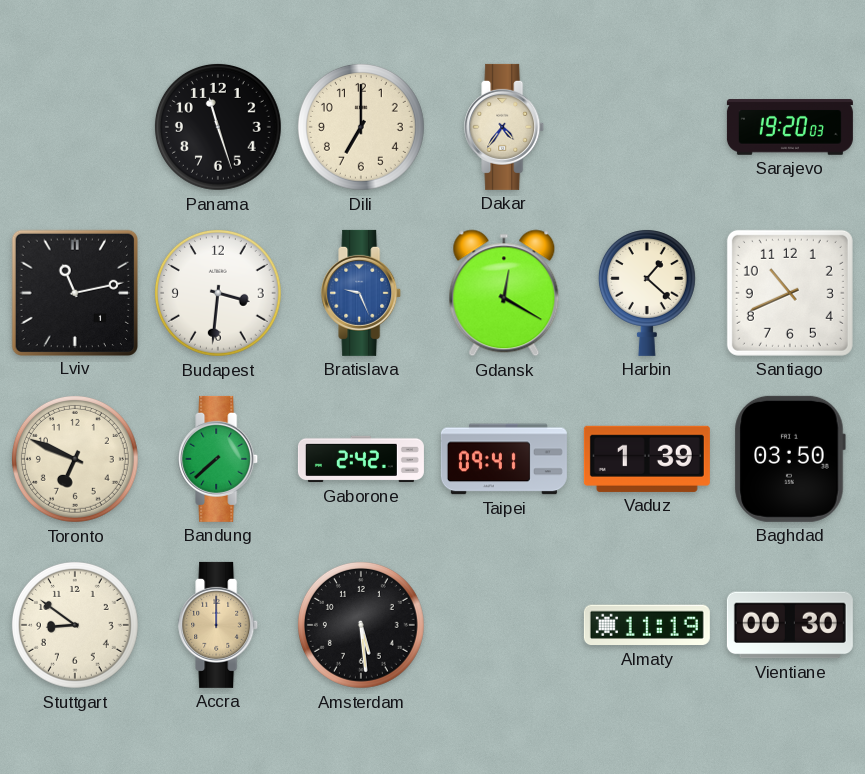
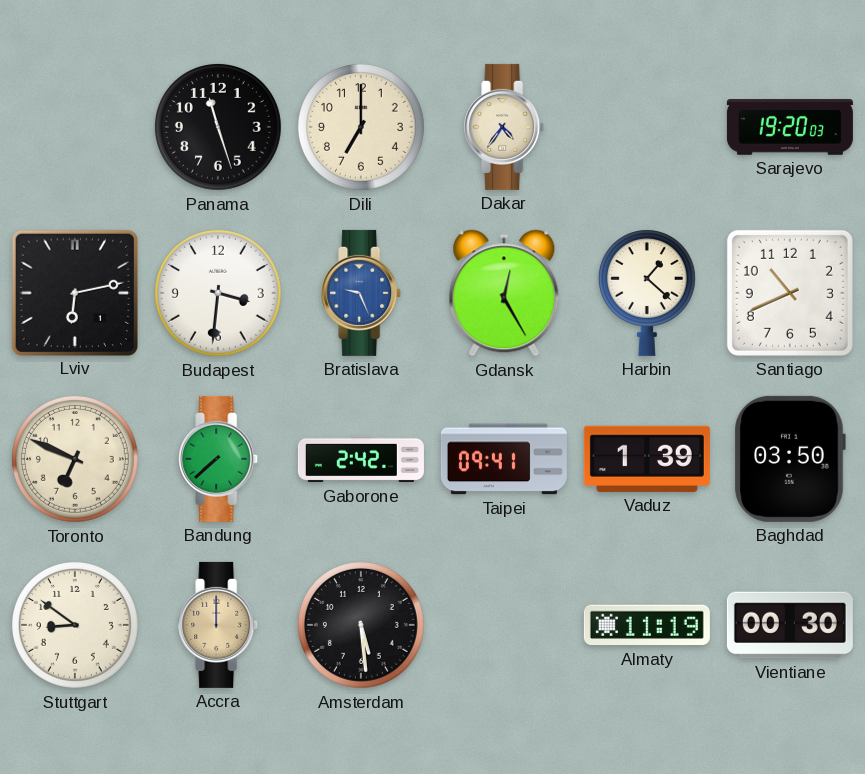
Lviv: 11:13 -> 6:13 (74, 292)
Gdansk: 12:20 -> 12:25 (504, 293)
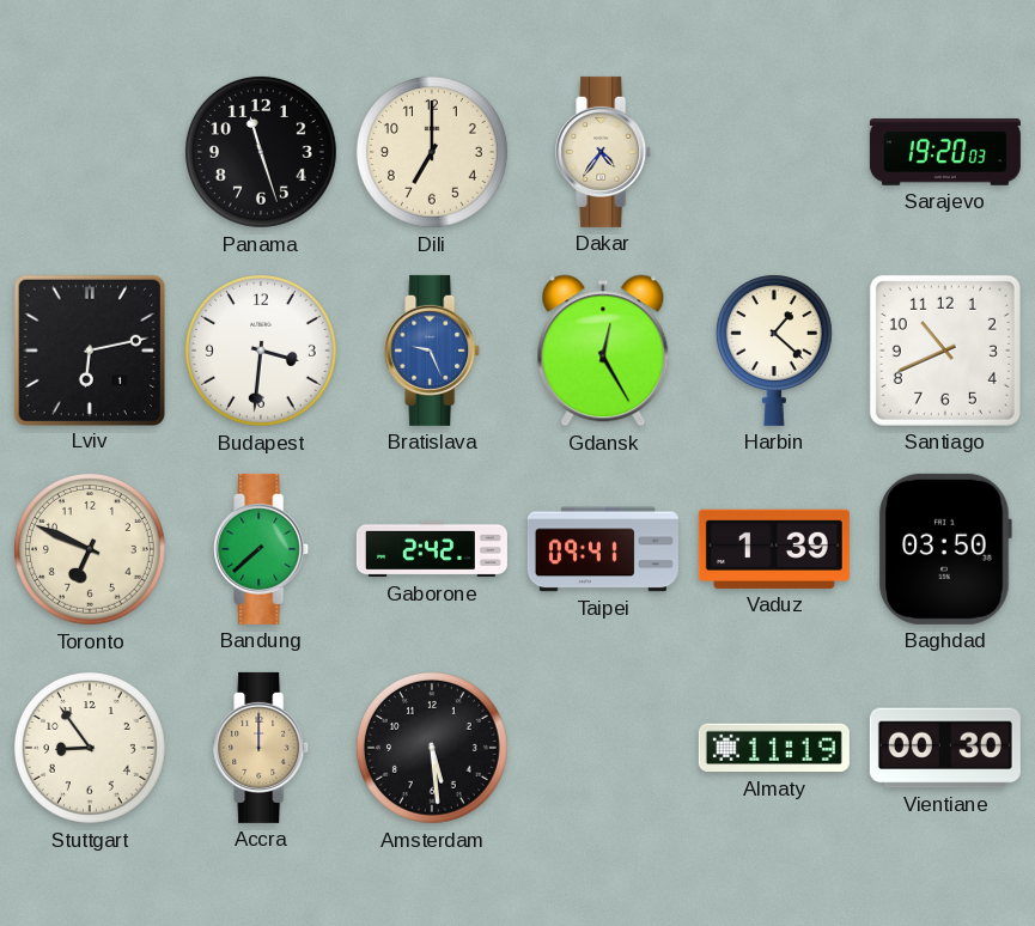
Stuttgart: 8:51 -> 8:54 (90, 748)
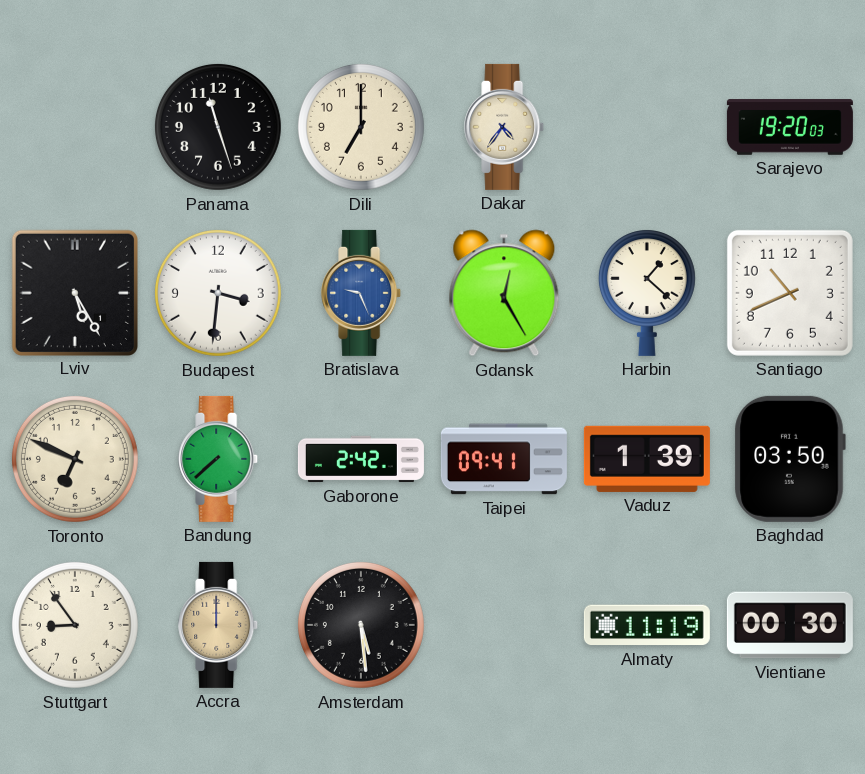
Lviv: 6:13 -> 5:25 (74, 292)
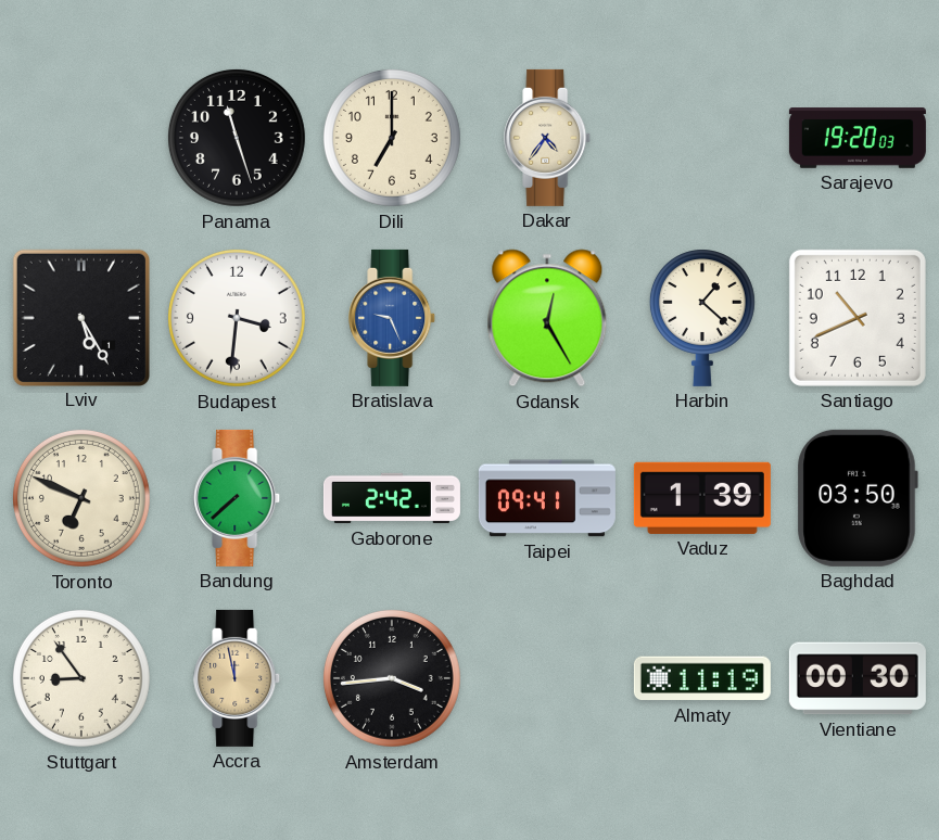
Accra: 12:00 -> 11:58 (238, 678)
Amsterdam: 5:29 -> 3:44 (392, 678)
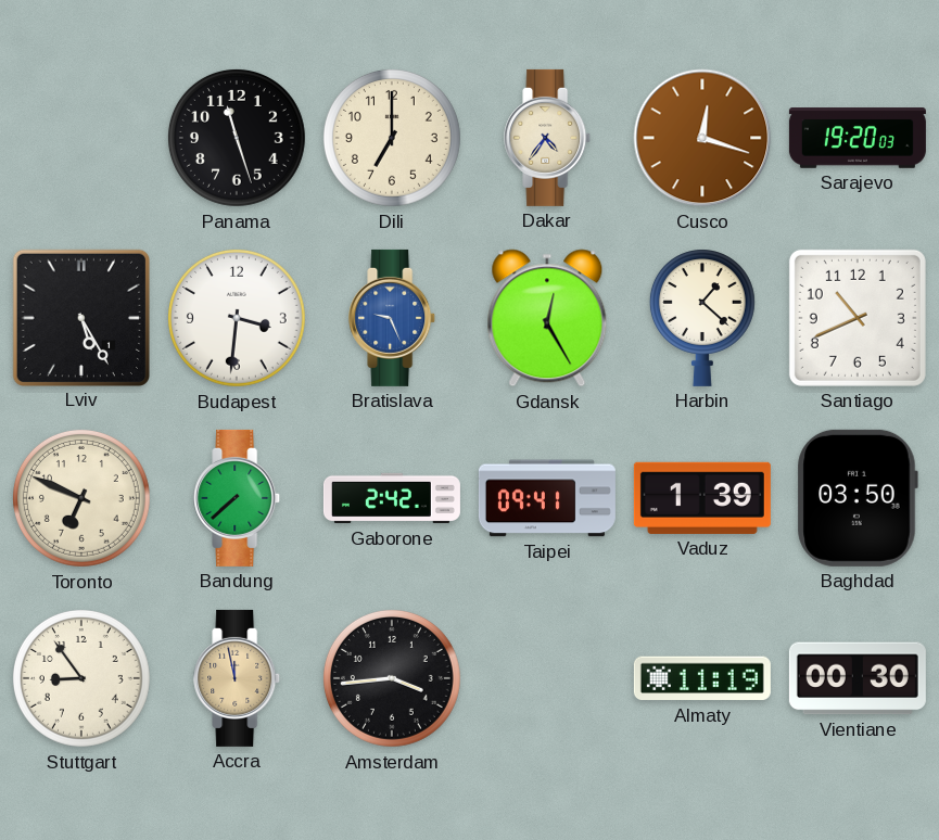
Cusco: none -> 12:18 (702, 138)
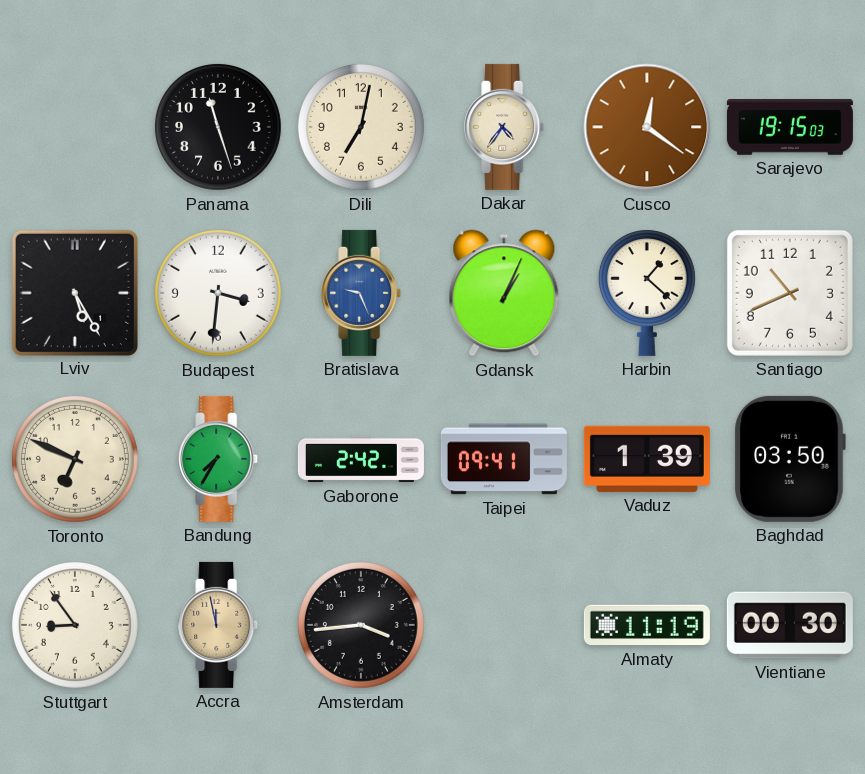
Dili: 7:00 -> 7:02 (361, 127)
Cusco: 12:18 -> 12:21 (647, 127)
Sarajevo: 19:20 -> 19:15 (790, 127)
Gdansk: 12:25 -> 1:04 (504, 293)
Bandung: 7:38 -> 7:35 (219, 459)
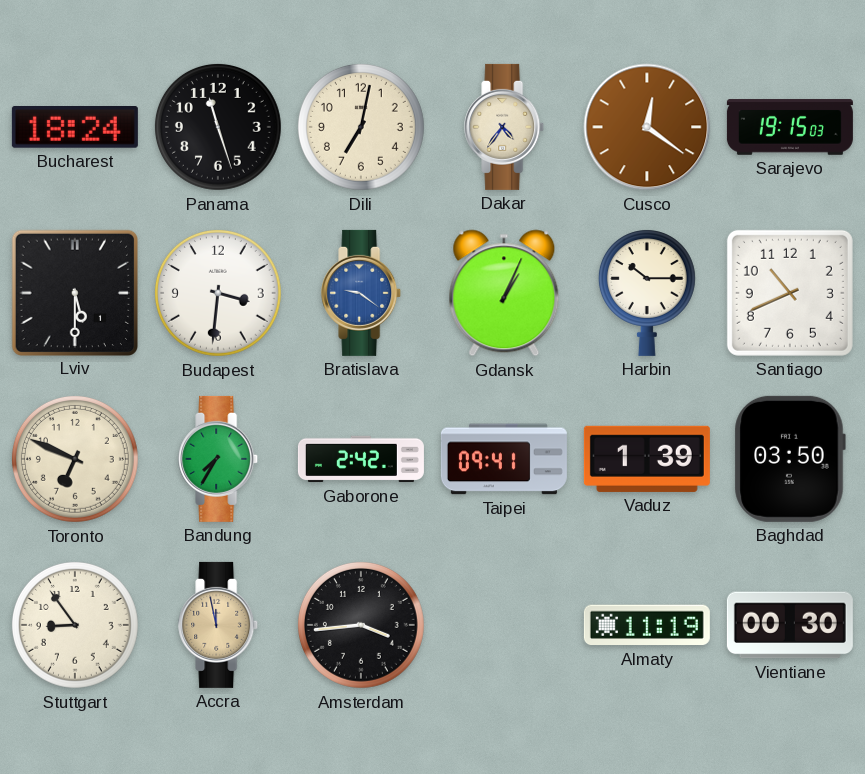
Bucharest: none -> 18:24 (75, 128)
Lviv: 5:25 -> 5:30 (74, 292)
Bratislava: 9:26 -> 9:21 (362, 293)
Harbin: 1:22 -> 10:15 (647, 293)
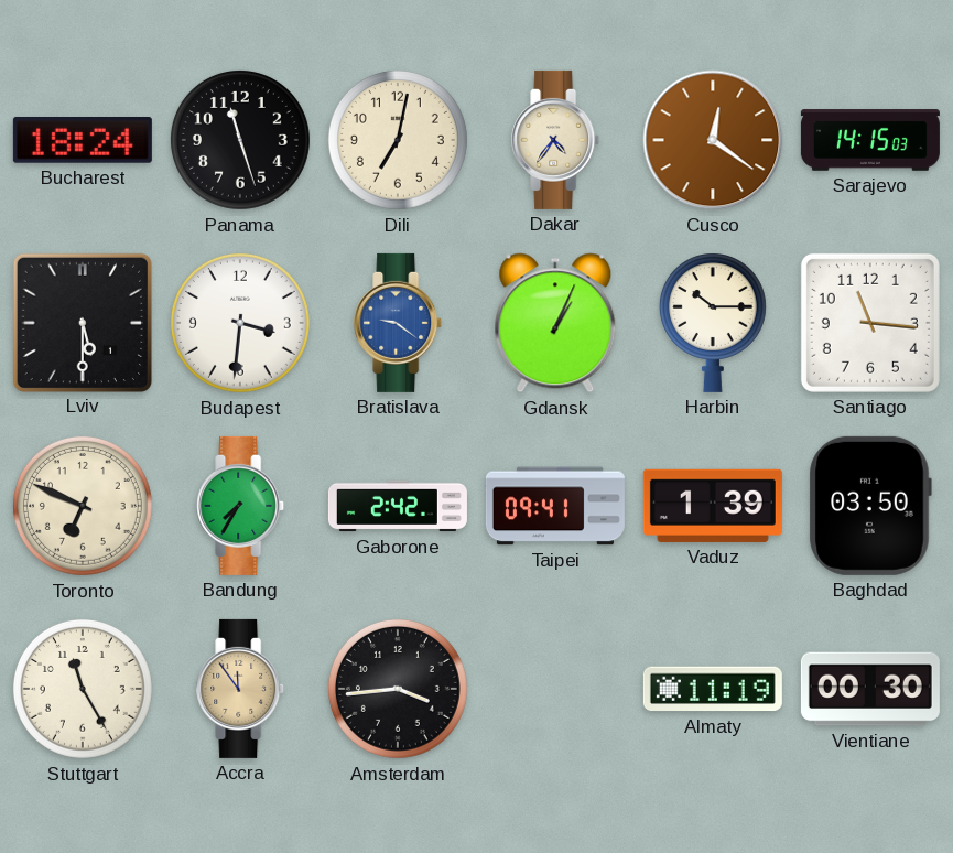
Sarajevo: 19:15 -> 14:15 (870, 140)
Santiago: 10:41 -> 11:16 (870, 323)
Stuttgart: 8:54 -> 11:25 (83, 689)
Accra: 11:58 -> 11:54 (241, 689)
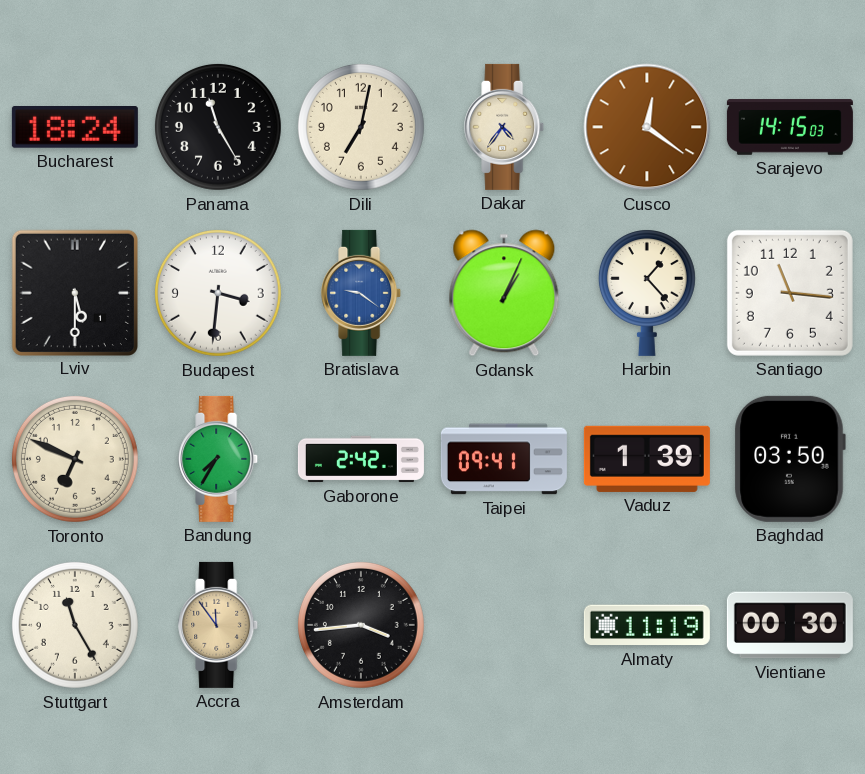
Panama: 11:27 -> 11:25 (218, 127)
Harbin: 10:15 -> 1:23 (647, 293)
